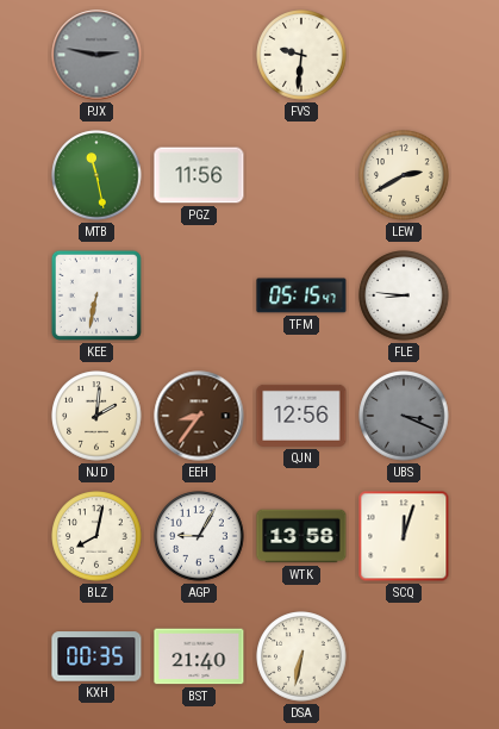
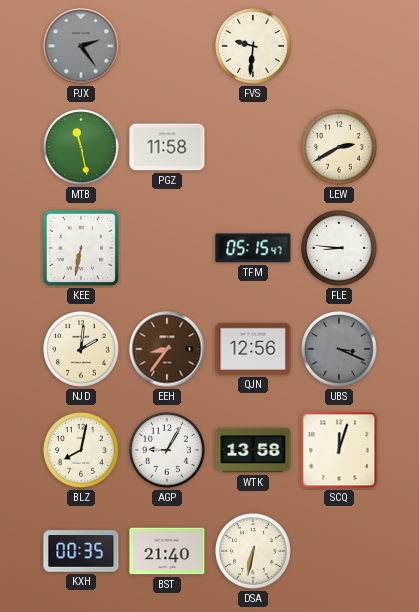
PJX: 2:47 -> 2:24 (81, 46)
PGZ: 11:56 -> 11:58 (167, 147)
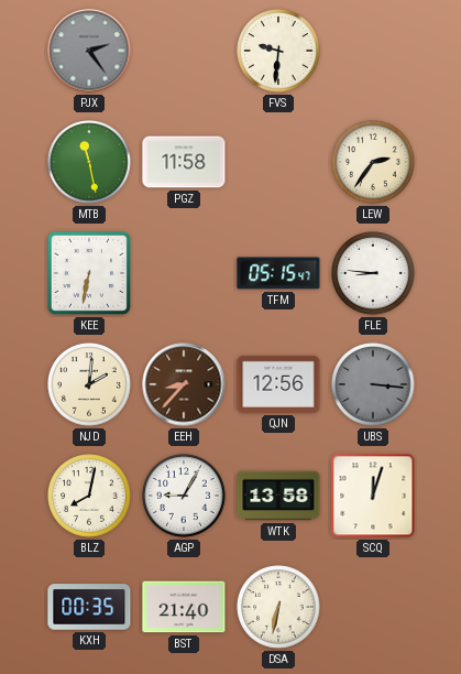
LEW: 2:40 -> 2:36 (373, 162)
EEH: 8:36 -> 8:37 (184, 384)
UBS: 3:19 -> 3:16 (373, 384)
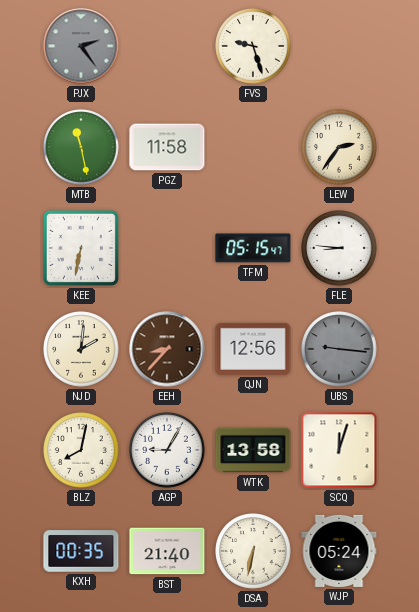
FVS: 9:31 -> 9:27 (253, 46)
UBS: 3:16 -> 9:16 (339, 349)
WJP: none -> 05:24 (339, 551)
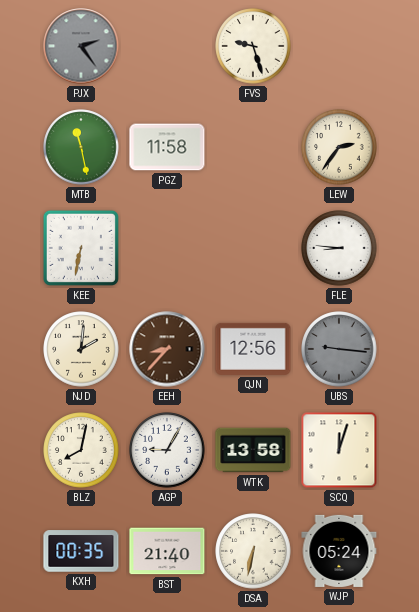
TFM: 05:15 -> none (253, 248)
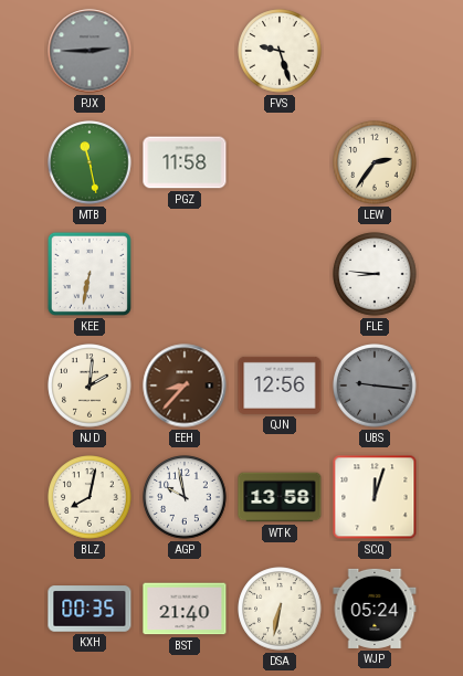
PJX: 2:24 -> 2:45 (90, 51)
AGP: 9:05 -> 9:58 (185, 497)
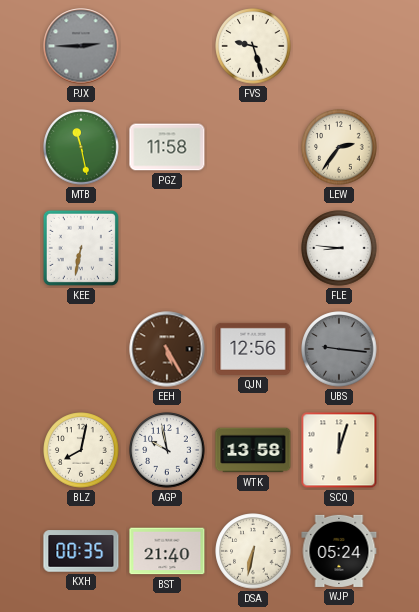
NJD: 2:01 -> none (90, 385)
EEH: 8:37 -> 5:25 (167, 349)
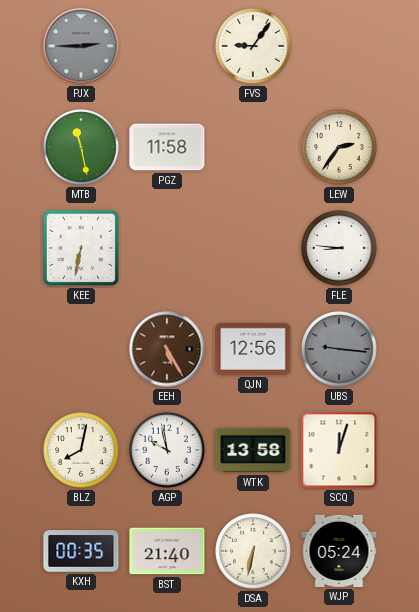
FVS: 9:27 -> 9:06 (253, 46)
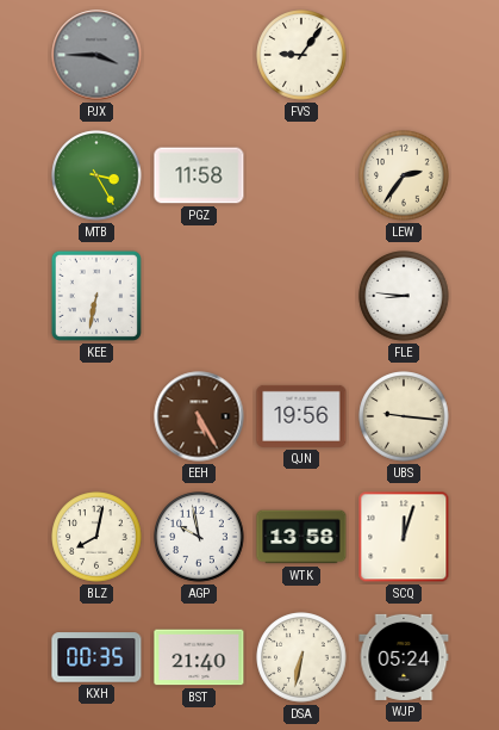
PJX: 2:45 -> 3:45 (96, 55)
MTB: 11:28 -> 3:25 (96, 175)
QJN: 12:56 -> 19:56 (301, 416)
UBS dial: grey -> cream (404, 416)
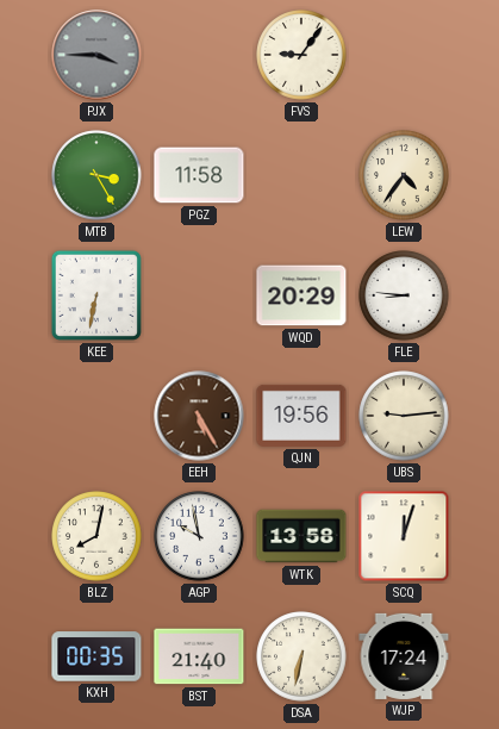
LEW: 2:36 -> 4:36 (404, 175)
WQD: none -> 20:29 (301, 295)
UBS: 9:16 -> 9:14 (404, 416)
WJP: 05:24 -> 17:24 (404, 656)
